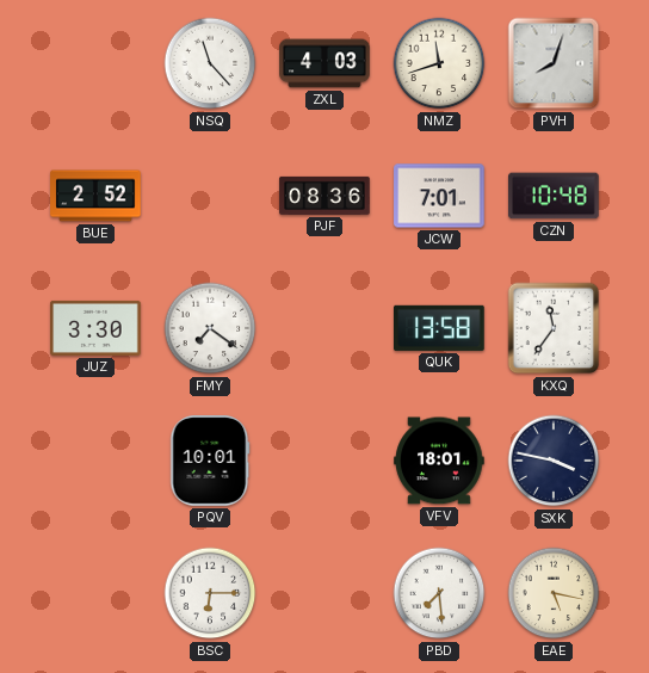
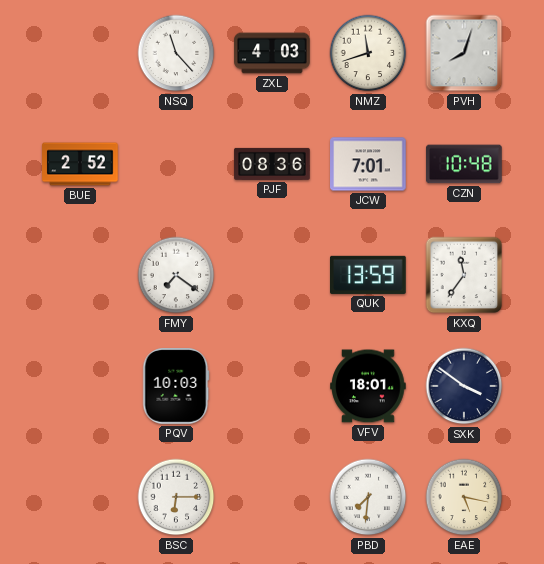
JUZ: 3:30 -> none (95, 328)
QUK: 13:58 -> 13:59 (369, 275)
PQV: 10:01 -> 10:03 (176, 386)
SXK: 3:47 -> 3:51 (464, 386)
PBD: 7:29 -> 7:31 (368, 497)
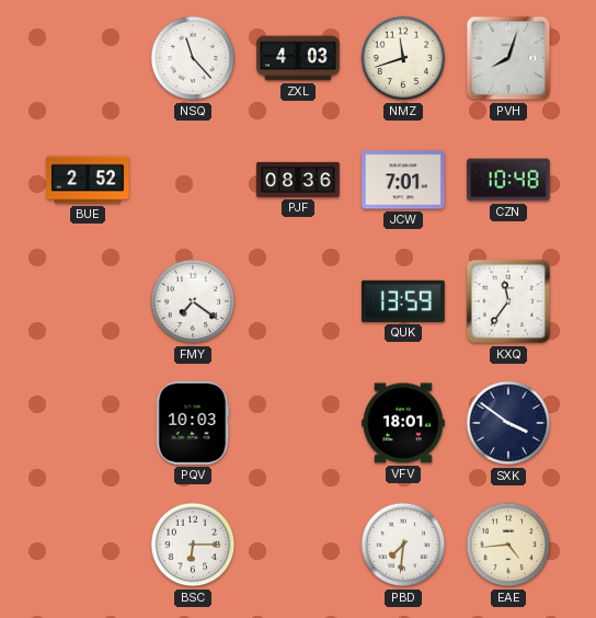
EAE: 5:17 -> 4:44 (508, 545)
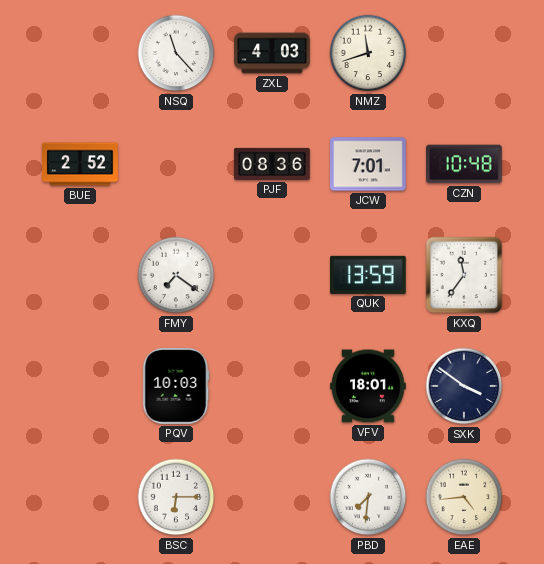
PVH: 8:03 -> none (508, 58)
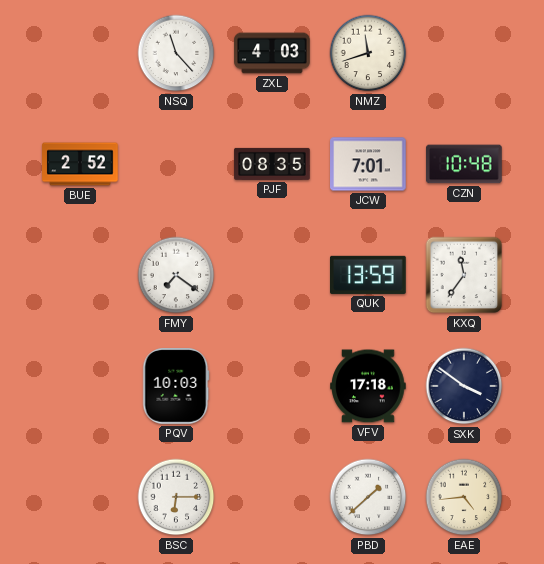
PJF: 08:36 -> 08:35 (272, 164)
VFV: 18:01 -> 17:18 (368, 386)
PBD: 7:31 -> 1:38 (368, 497)
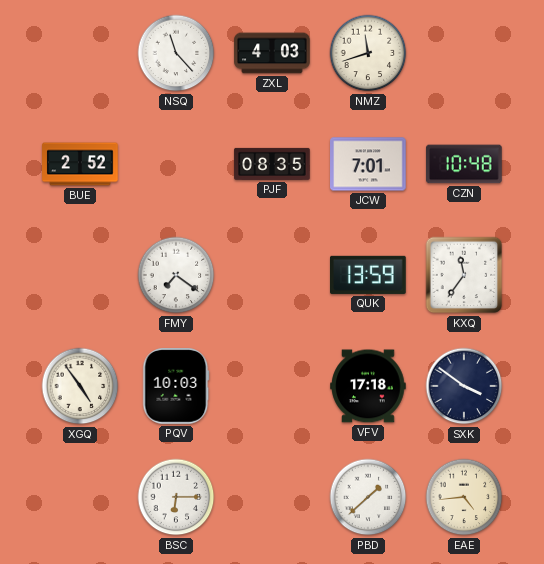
XGQ: none -> 4:54 (80, 386)
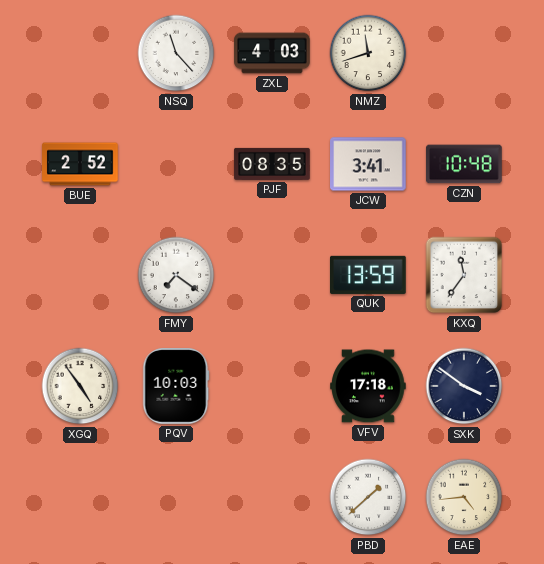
JCW: 7:01 -> 3:41 (368, 164)
BSC: 6:15 -> none (176, 497)
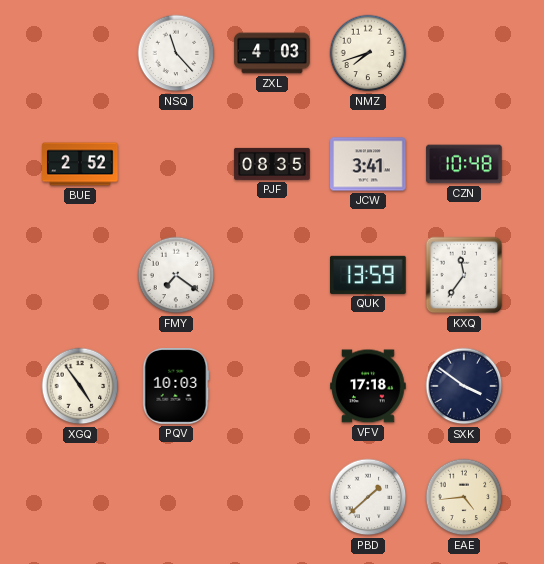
NMZ: 11:42 -> 7:42 (368, 53)
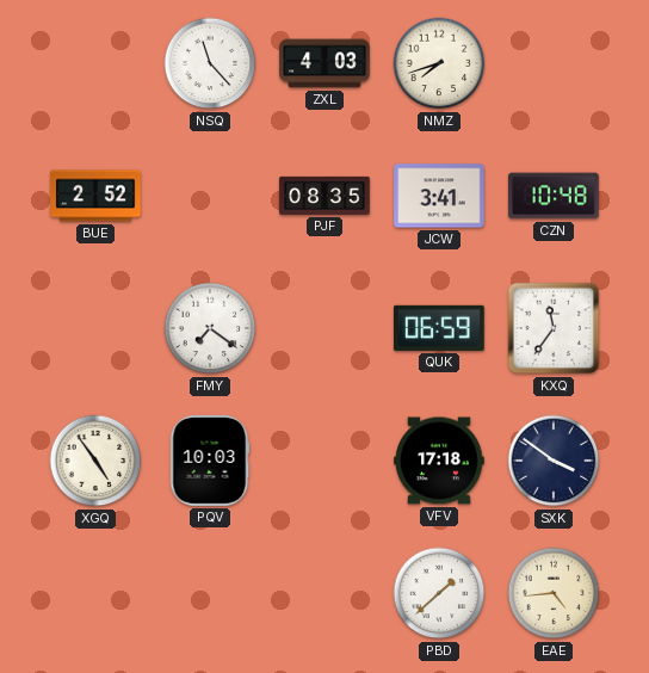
QUK: 13:59 -> 06:59 (440, 328)
